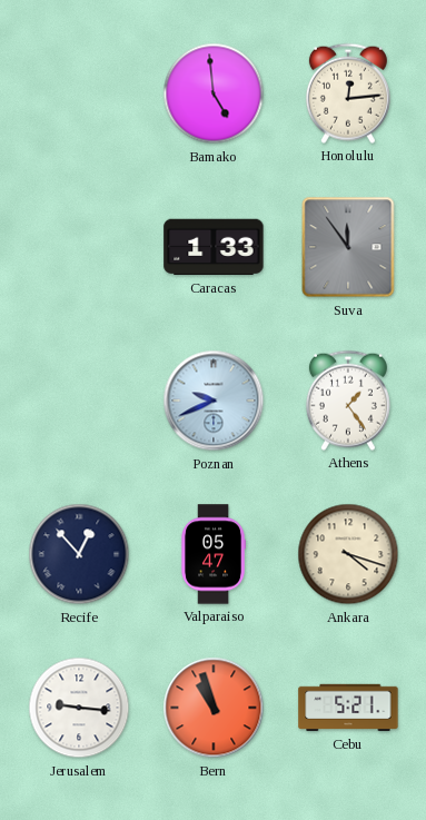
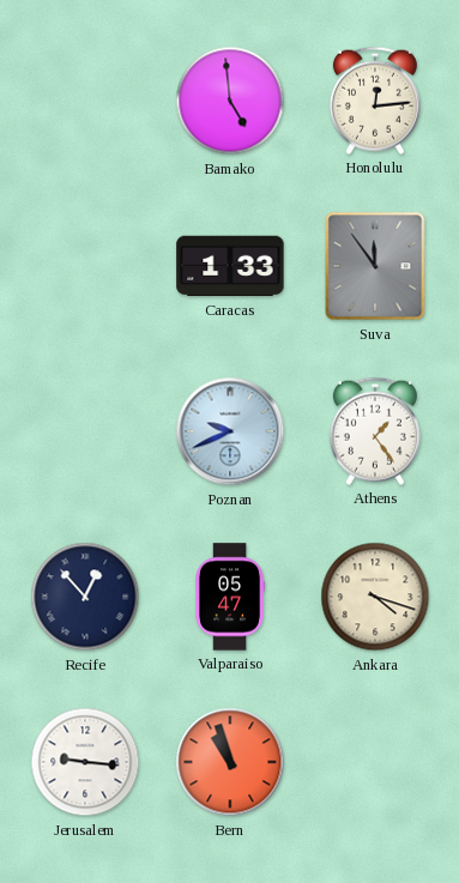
Cebu: 5:21 -> none (348, 708)
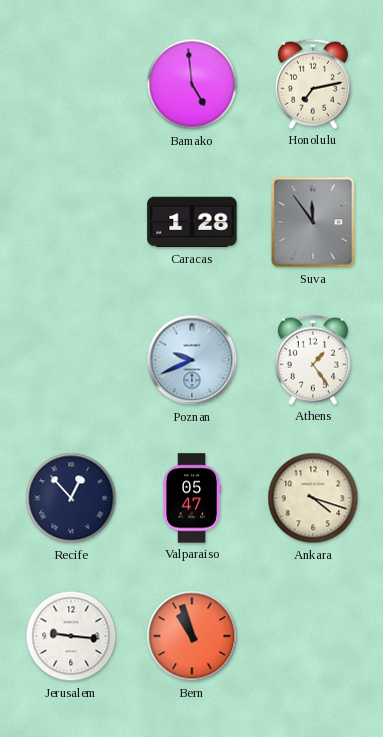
Honolulu: 12:14 -> 7:13 (313, 84)
Caracas: 1:33 -> 1:28 (192, 222)
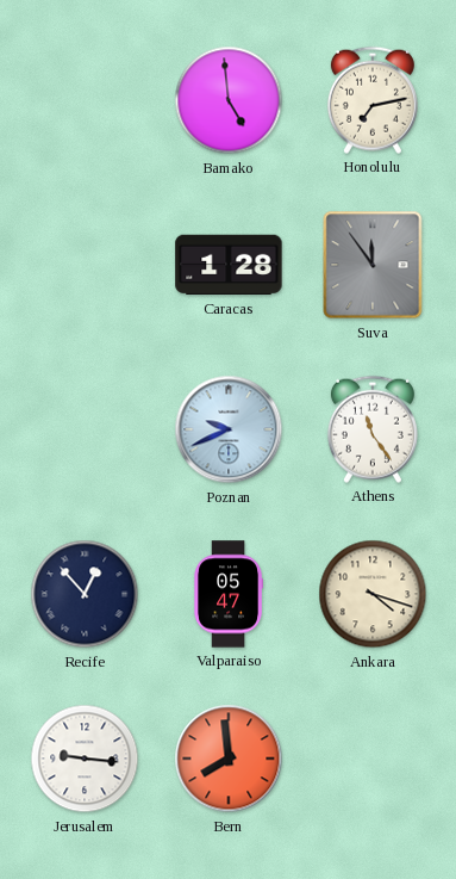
Athens: 1:24 -> 11:24 (373, 429)
Bern: 10:57 -> 7:59 (229, 759)
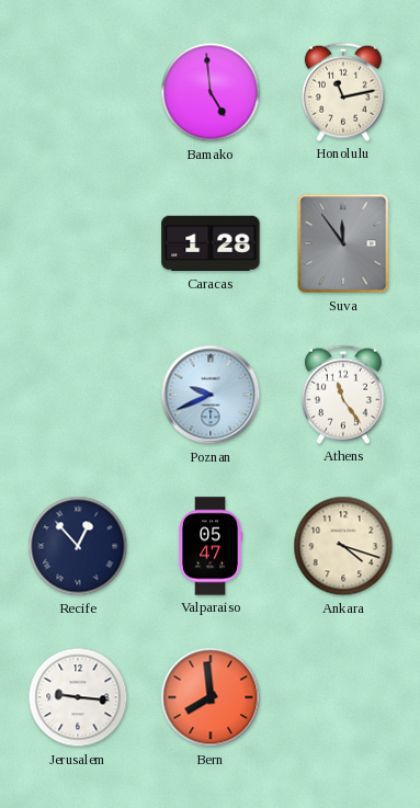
Honolulu: 7:13 -> 11:13 (343, 92)
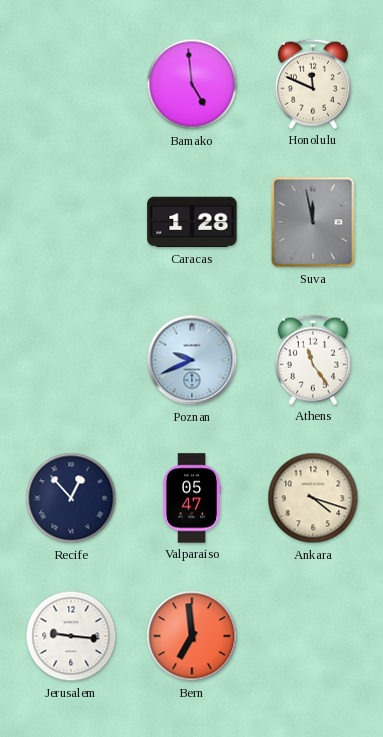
Honolulu: 11:13 -> 11:49 (313, 84)
Suva: 11:54 -> 11:58 (313, 222)
Bern: 7:59 -> 6:59 (192, 636)
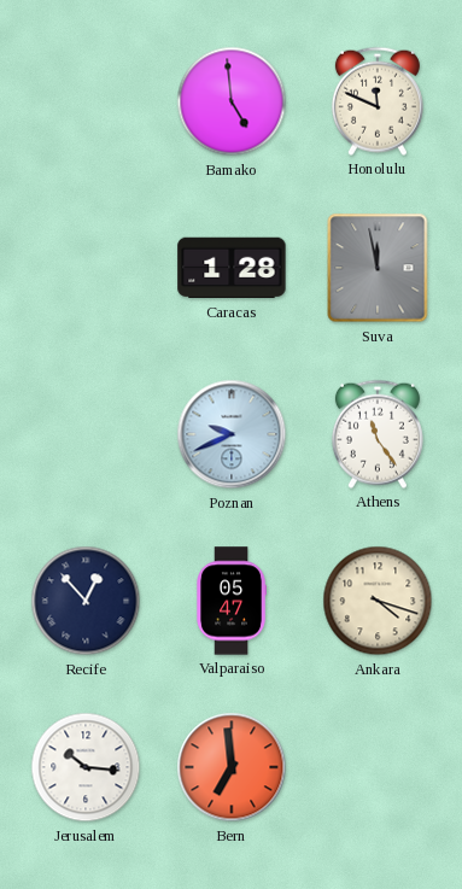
Jerusalem: 9:16 -> 10:16 (86, 767)
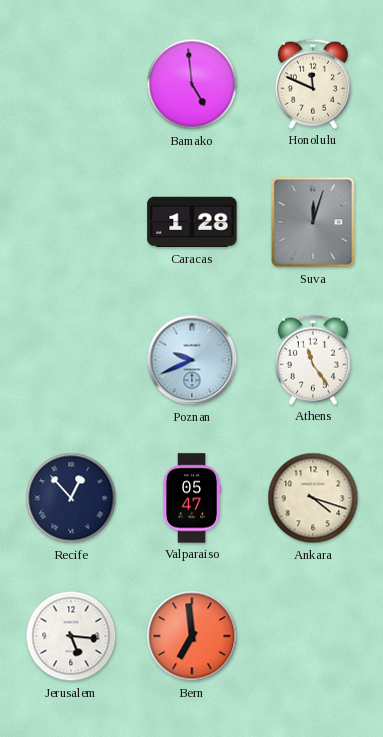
Suva: 11:58 -> 12:03 (313, 222)
Jerusalem: 10:16 -> 5:16 (71, 636)
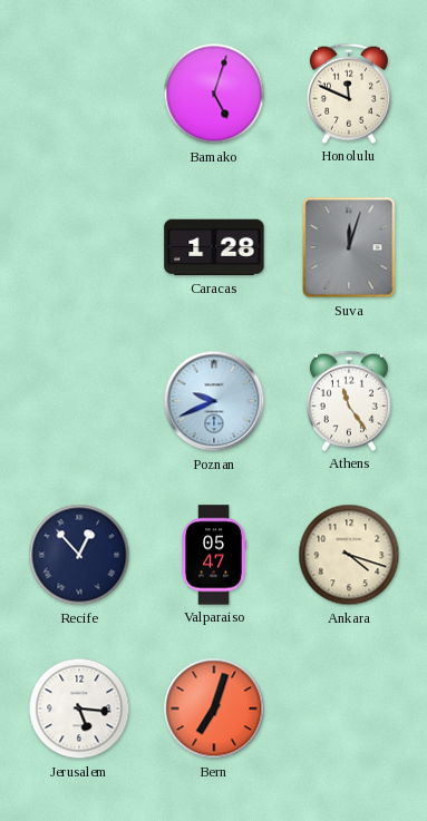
Bamako: 4:59 -> 5:03 (214, 94)
Bern: 6:59 -> 7:03 (214, 708)
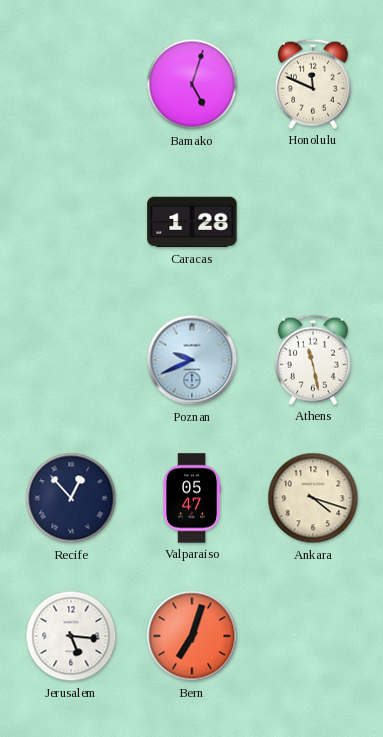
Suva: 12:03 -> none (349, 247)
Athens: 11:24 -> 11:28 (313, 360)
